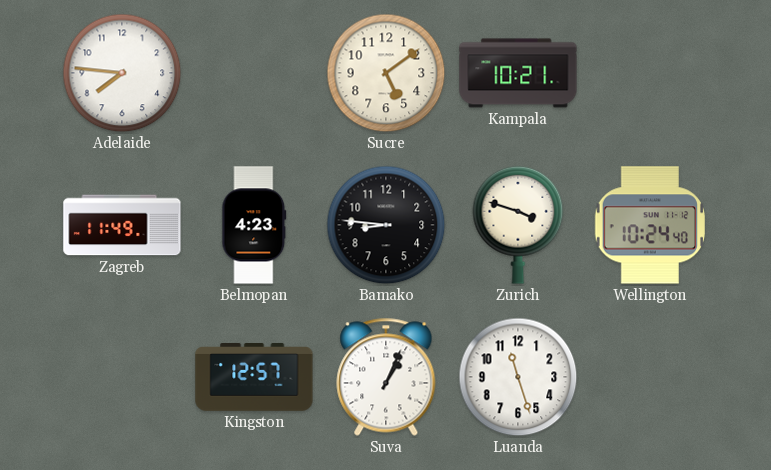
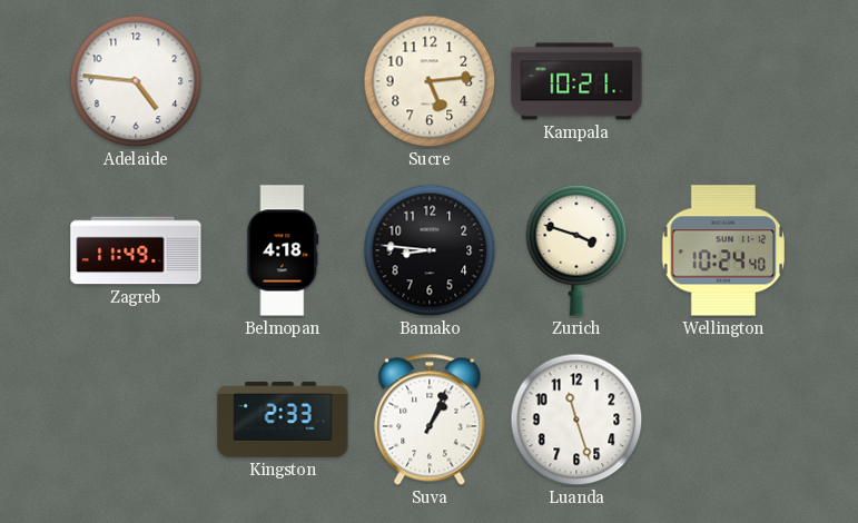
Adelaide: 7:46 -> 4:46 (136, 81)
Sucre: 5:09 -> 5:14 (430, 81)
Belmopan: 4:23 -> 4:18 (283, 250)
Kingston: 12:57 -> 2:33 (283, 421)
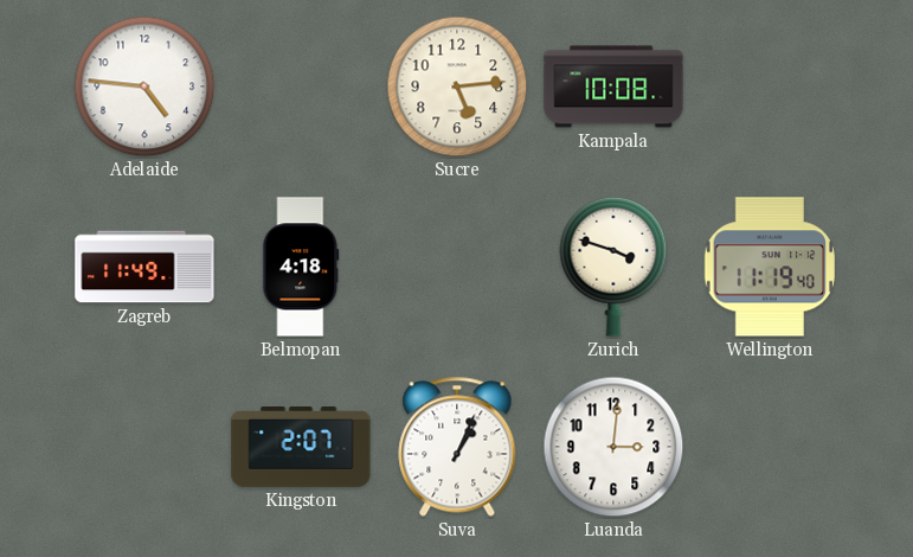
Kampala: 10:21 -> 10:08 (613, 87)
Bamako: 8:46 -> none (430, 250)
Wellington: 10:24 -> 11:19 (769, 267)
Kingston: 2:33 -> 2:07 (301, 448)
Luanda: 11:27 -> 3:01 (613, 447)
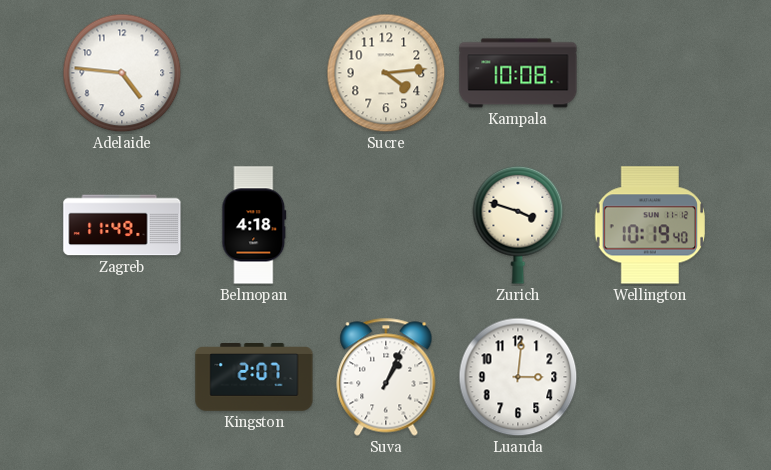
Sucre: 5:14 -> 4:14 (386, 73)
Wellington: 11:19 -> 10:19 (649, 225)
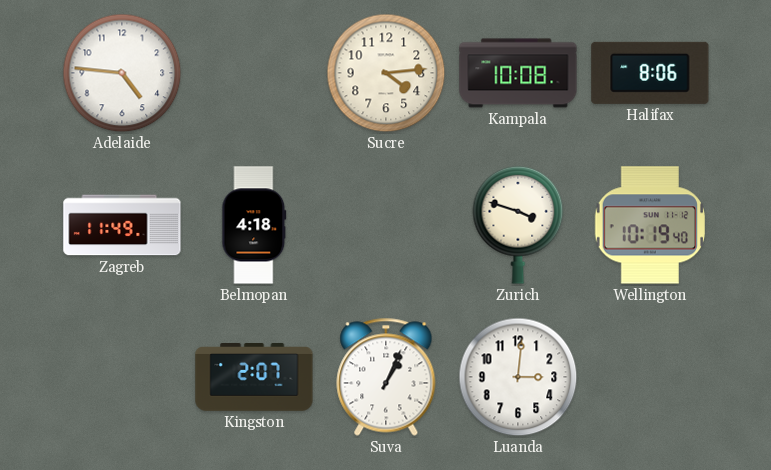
Halifax: none -> 8:06 (650, 73)
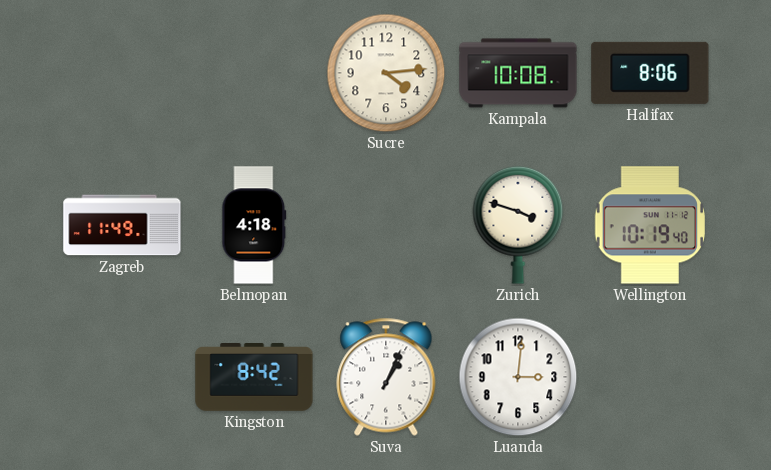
Adelaide: 4:46 -> none (122, 73)
Kingston: 2:07 -> 8:42 (254, 378)
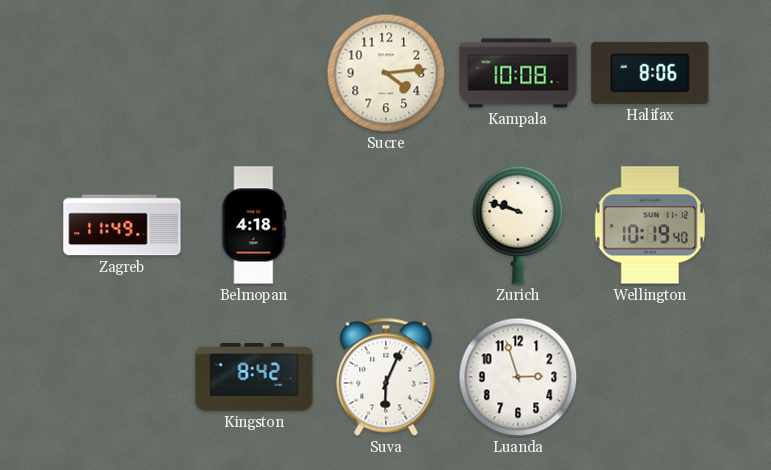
Zurich: 3:48 -> 9:48 (518, 225)
Suva: 1:04 -> 6:04 (386, 377)
Luanda: 3:01 -> 2:57 (518, 377)
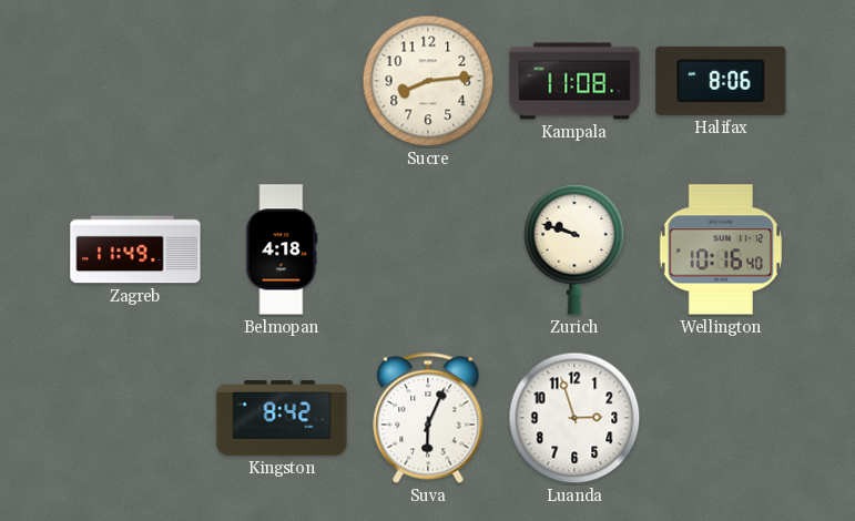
Sucre: 4:14 -> 8:14 (428, 81)
Kampala: 10:08 -> 11:08 (574, 81)
Wellington: 10:19 -> 10:16 (720, 249)
